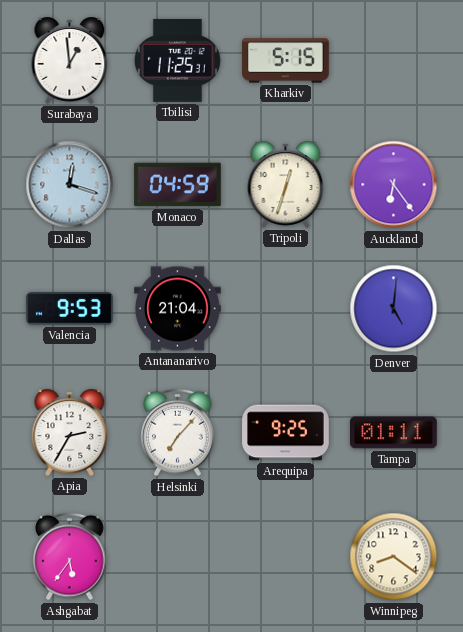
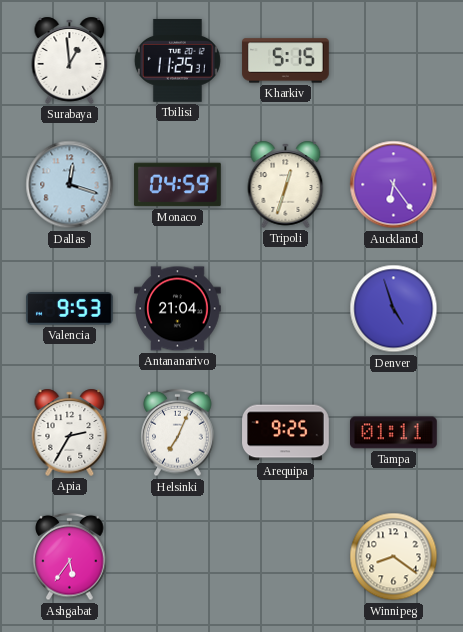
Denver: 5:01 -> 4:57 (394, 309)
Helsinki: 7:07 -> 7:04 (178, 433)
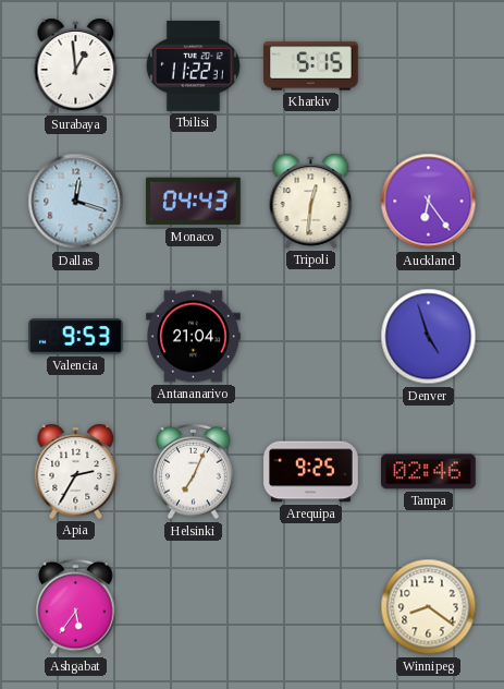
Tbilisi: 11:25 -> 11:22 (193, 65)
Monaco: 04:59 -> 04:43 (194, 202)
Tripoli: 12:33 -> 12:31 (311, 201)
Tampa: 01:11 -> 02:46 (429, 472)
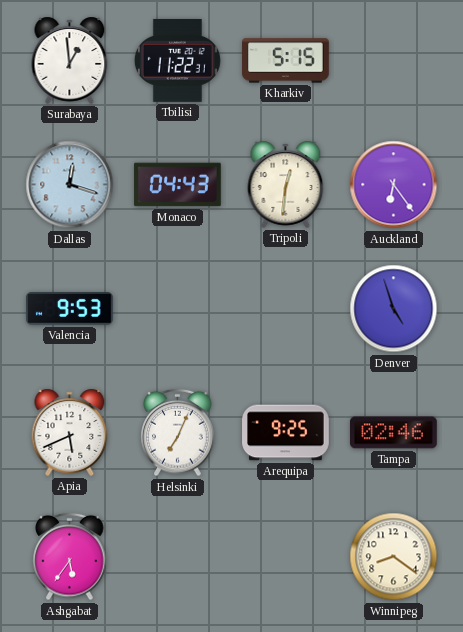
Antananarivo: 21:04 -> none (194, 337)
Apia: 2:35 -> 5:41 (70, 432)
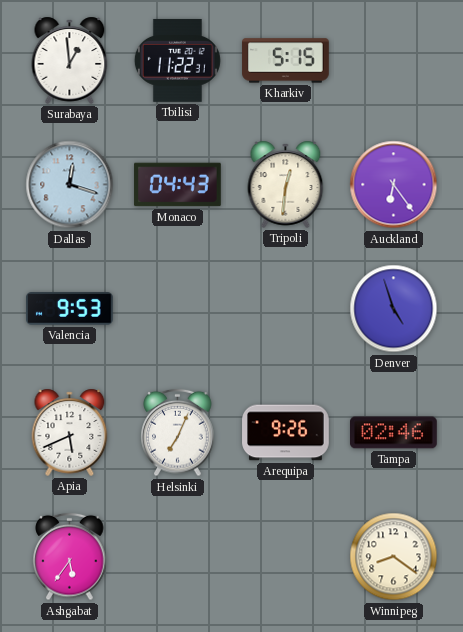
Arequipa: 9:25 -> 9:26 (286, 433)
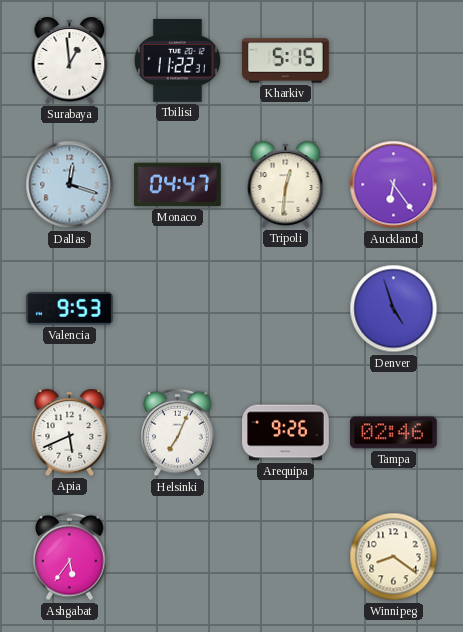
Monaco: 04:43 -> 04:47 (178, 185)
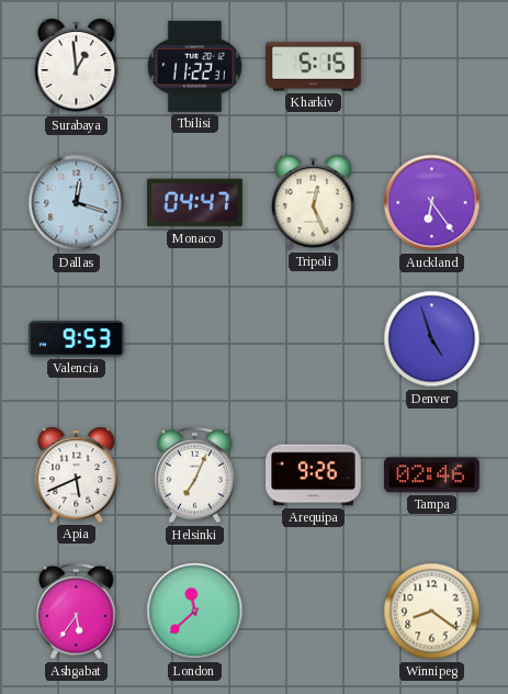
Tripoli: 12:31 -> 12:26 (314, 202)
London: none -> 11:38 (195, 612)
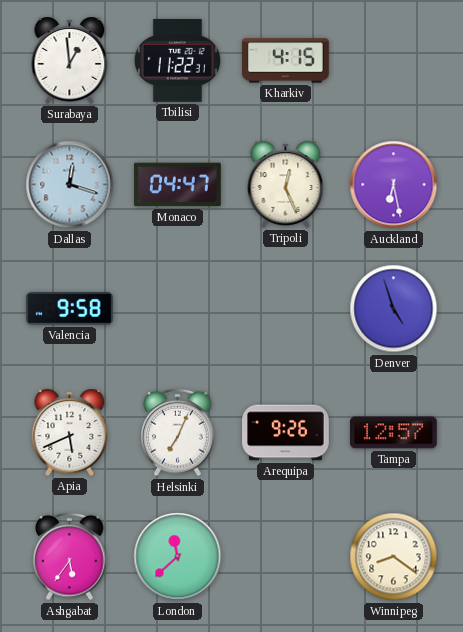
Kharkiv: 5:15 -> 4:15 (286, 61)
Auckland: 6:24 -> 6:28 (394, 185)
Valencia: 9:53 -> 9:58 (70, 309)
Tampa: 02:46 -> 12:57 (394, 433)
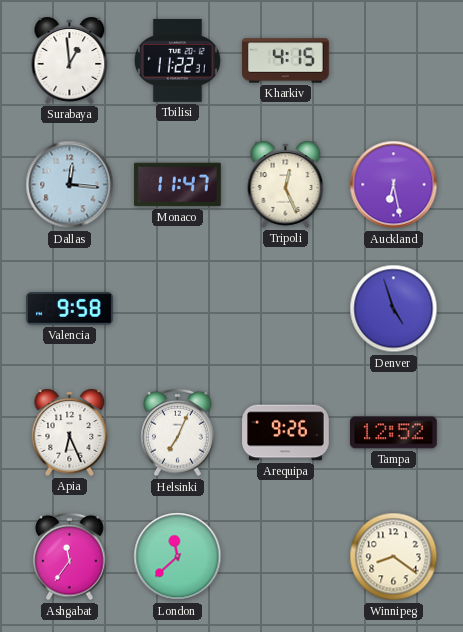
Dallas: 12:18 -> 12:16 (70, 185)
Monaco: 04:47 -> 11:47 (178, 185)
Apia: 5:41 -> 6:26 (70, 432)
Tampa: 12:57 -> 12:52 (394, 433)
Ashgabat: 5:36 -> 11:36 (70, 557)
